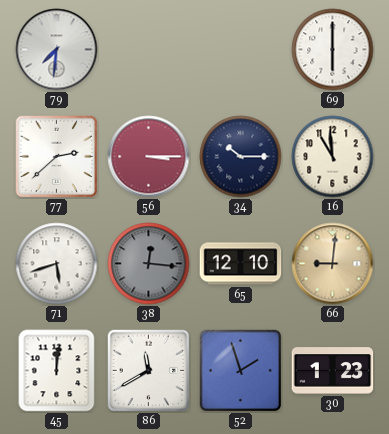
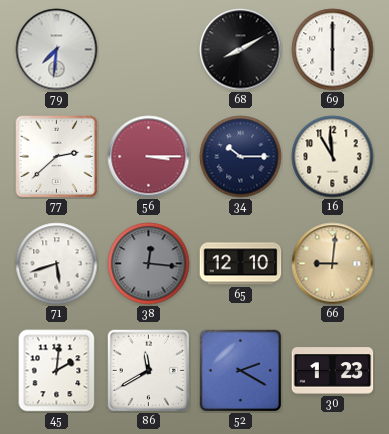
68: none -> 8:10 (241, 50)
45: 12:01 -> 2:01 (57, 371)
52: 1:57 -> 2:20 (240, 370)
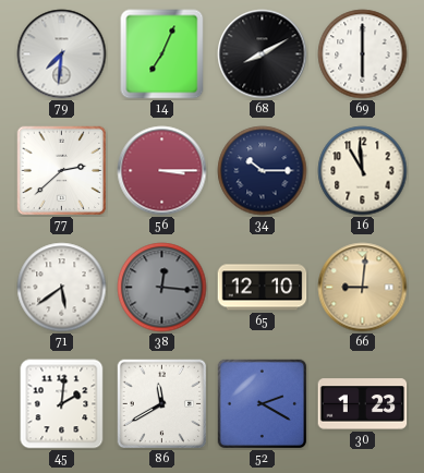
14: none -> 7:04 (162, 54)
71: 5:42 -> 5:39 (62, 288)
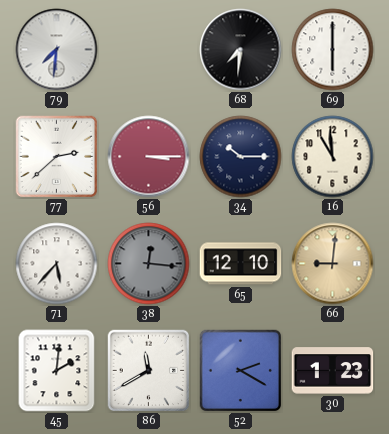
14: 7:04 -> none (162, 54)
68: 8:10 -> 7:31 (241, 50)
71: 5:39 -> 5:37 (57, 264)
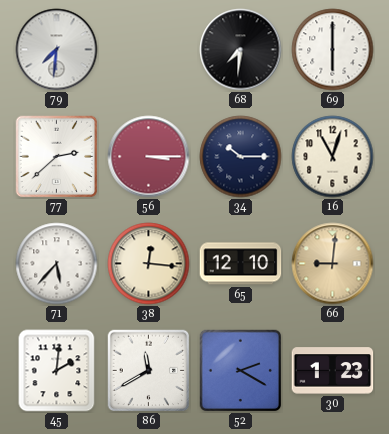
16: 10:59 -> 11:03 (333, 157)
38 dial: grey -> cream (149, 264)
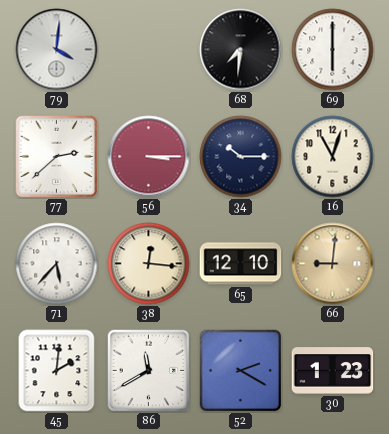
79: 7:31 -> 4:01 (57, 50)
